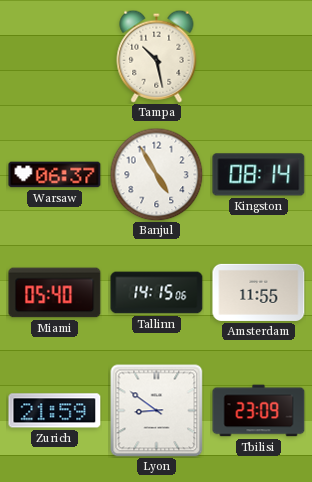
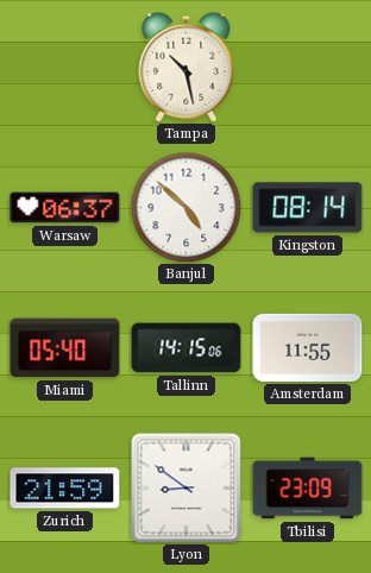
Banjul: 4:55 -> 4:52 (185, 207)
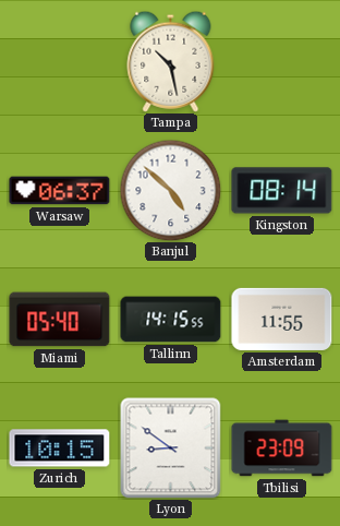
Tallinn: 14:15:06 -> 14:15:55 (171, 320)
Zurich: 21:59 -> 10:15 (60, 449)
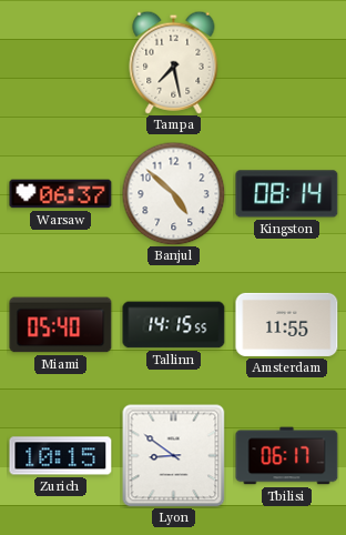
Tampa: 10:28 -> 7:28 (174, 62)
Tbilisi: 23:09 -> 06:17 (287, 456)
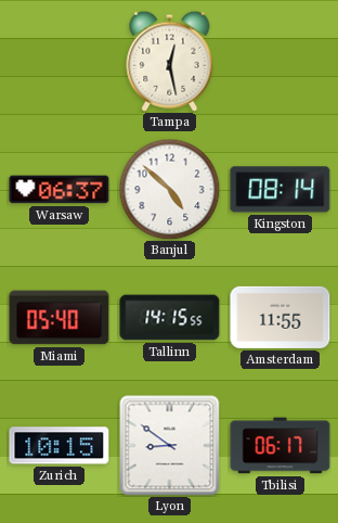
Tampa: 7:28 -> 12:28 (170, 61)
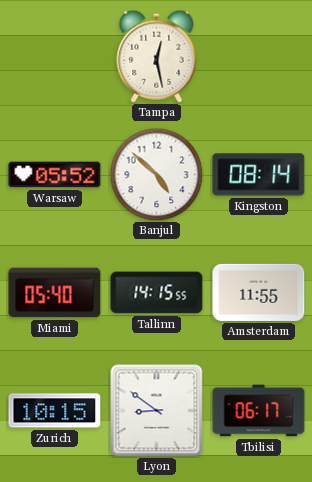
Warsaw: 06:37 -> 05:52 (55, 175)
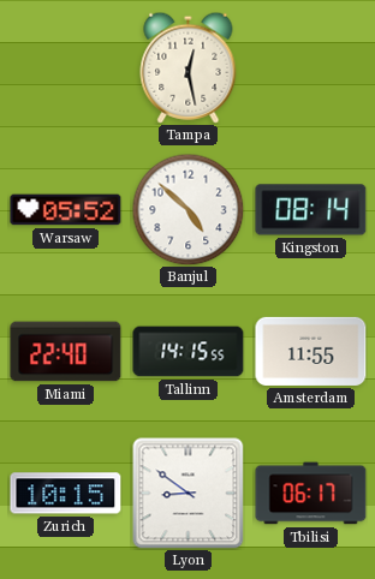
Miami: 05:40 -> 22:40 (66, 352)
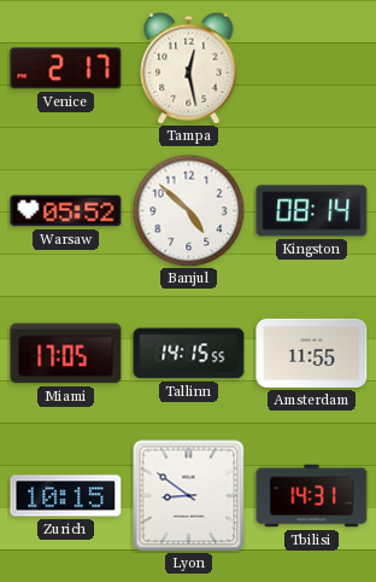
Venice: none -> 2:17 (66, 69)
Miami: 22:40 -> 17:05 (66, 354)
Tbilisi: 06:17 -> 14:31 (312, 496)
